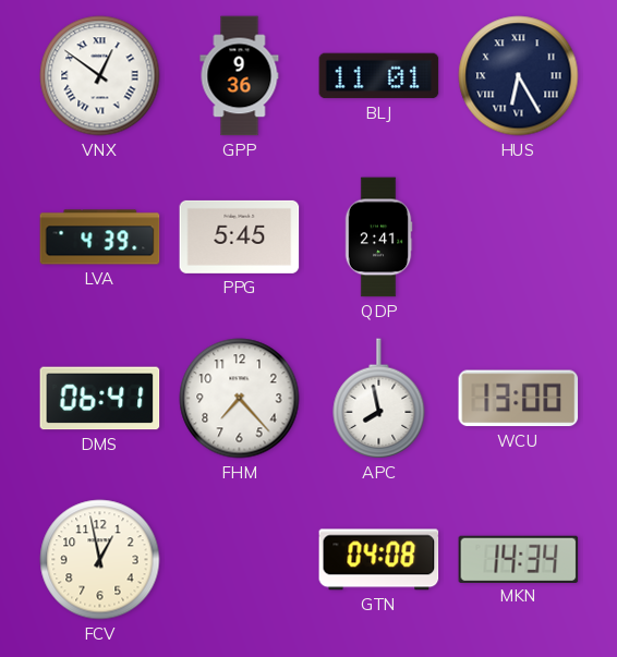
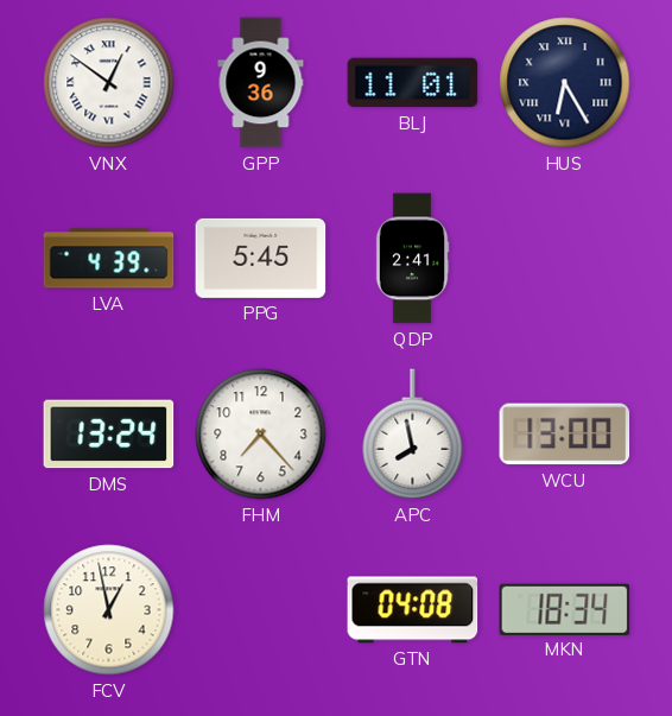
DMS: 06:41 -> 13:24 (109, 435)
MKN: 14:34 -> 18:34 (565, 609)
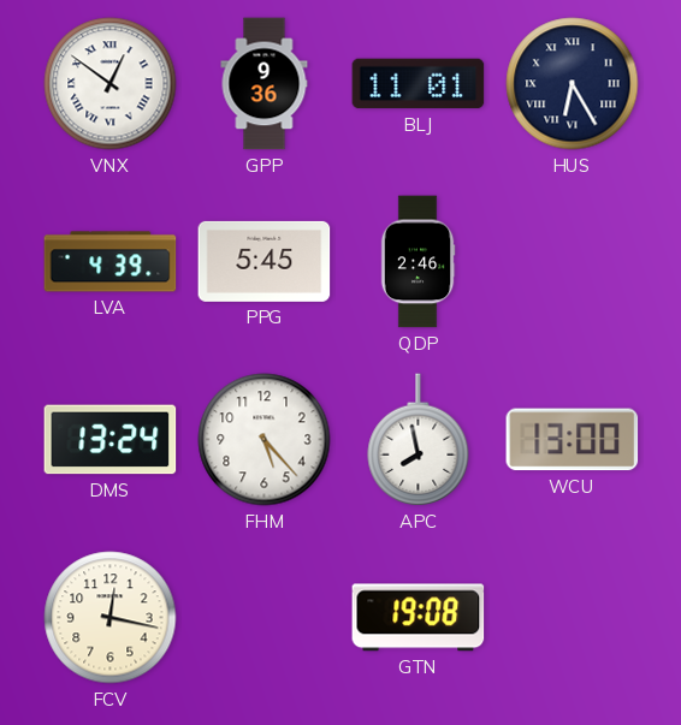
QDP: 2:41 -> 2:46 (418, 262)
FHM: 7:23 -> 5:23 (265, 440)
FCV: 12:58 -> 12:17 (111, 618)
GTN: 04:08 -> 19:08 (419, 618)
MKN: 18:34 -> none (565, 609)
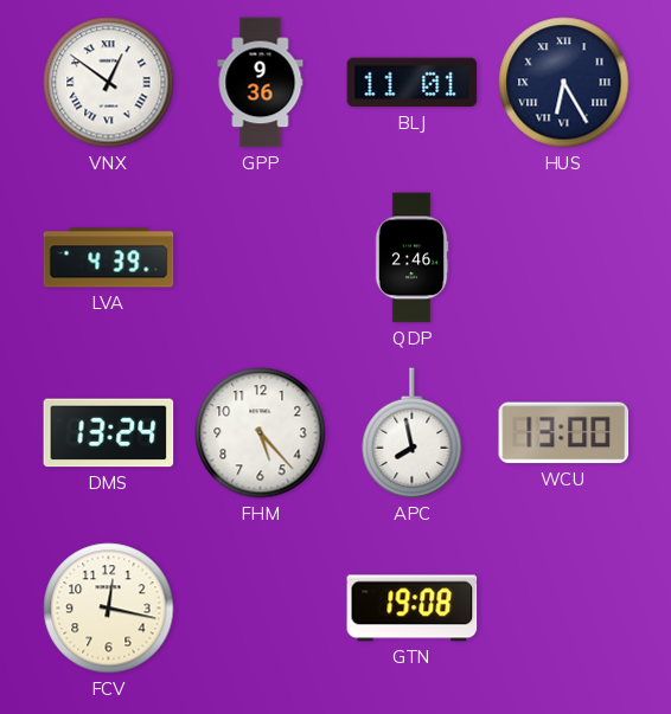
PPG: 5:45 -> none (265, 261)
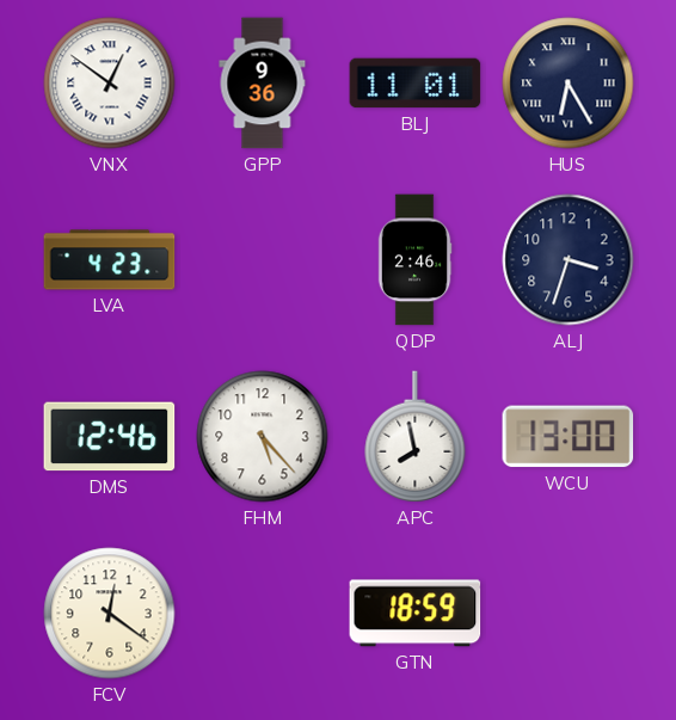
LVA: 4:39 -> 4:23 (110, 260)
ALJ: none -> 3:33 (569, 260)
DMS: 13:24 -> 12:46 (110, 437)
FCV: 12:17 -> 12:21 (110, 614)
GTN: 19:08 -> 18:59 (416, 614)
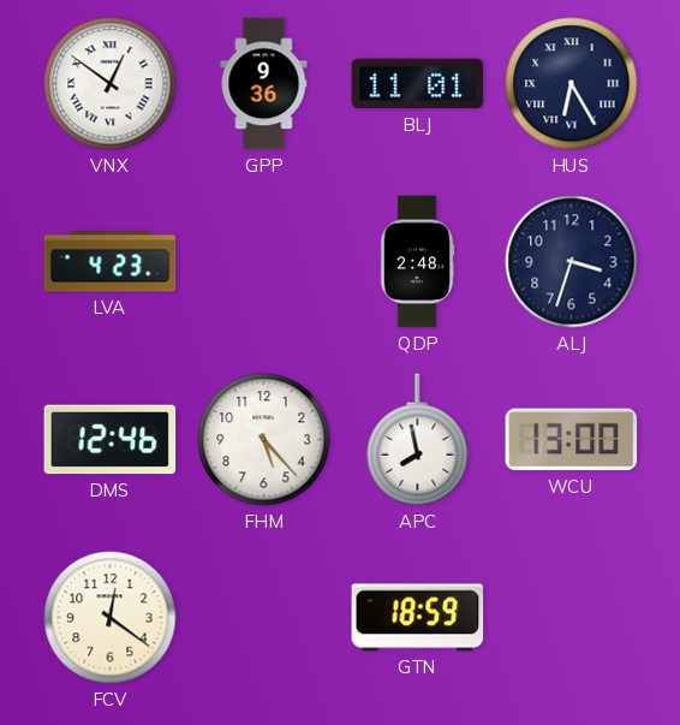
QDP: 2:46 -> 2:48 (417, 262)
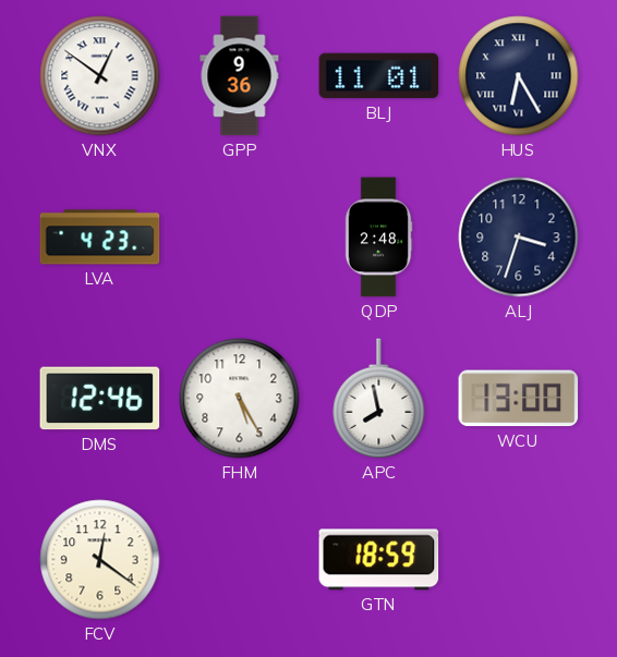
FHM: 5:23 -> 5:25 (240, 399)
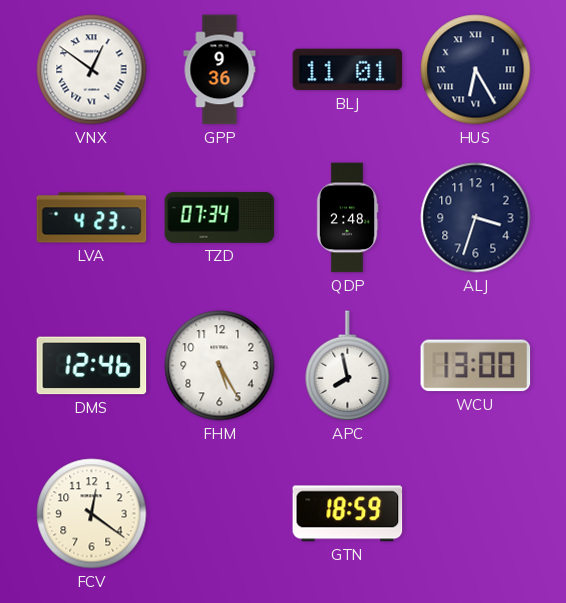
TZD: none -> 07:34 (220, 217)
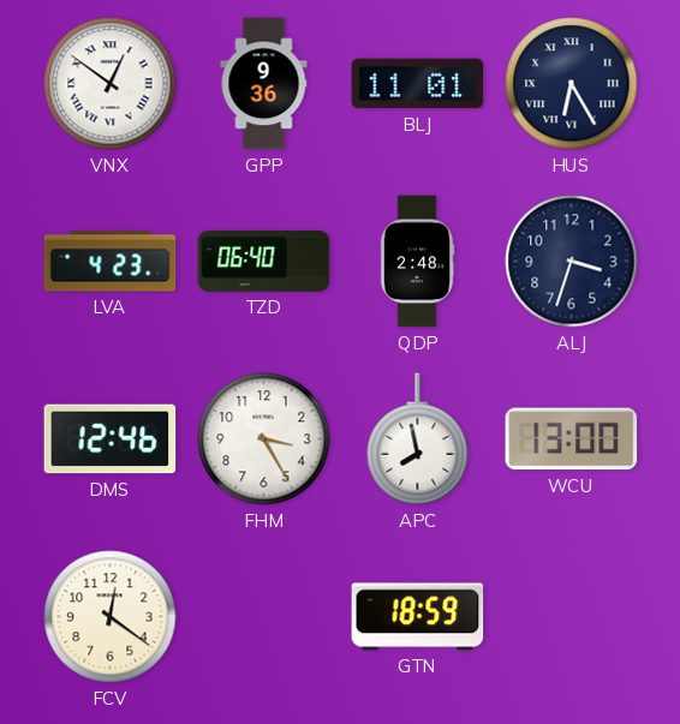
TZD: 07:34 -> 06:40 (264, 261)
FHM: 5:25 -> 3:25 (264, 439)
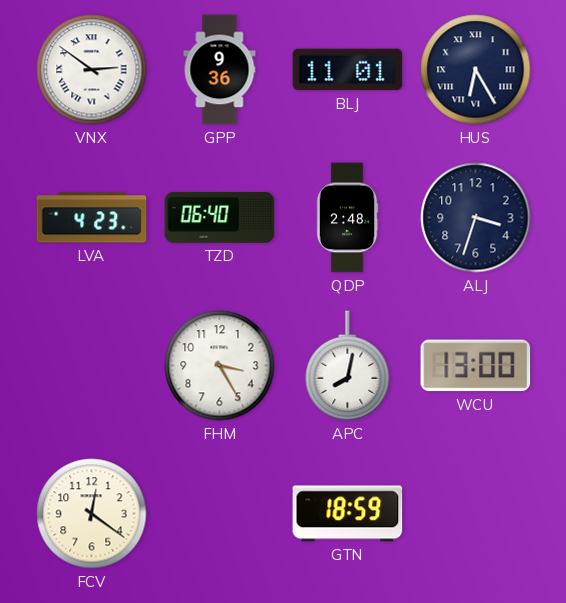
VNX: 12:51 -> 2:51 (92, 70)
DMS: 12:46 -> none (111, 439)
APC: 7:58 -> 8:02 (348, 366)
